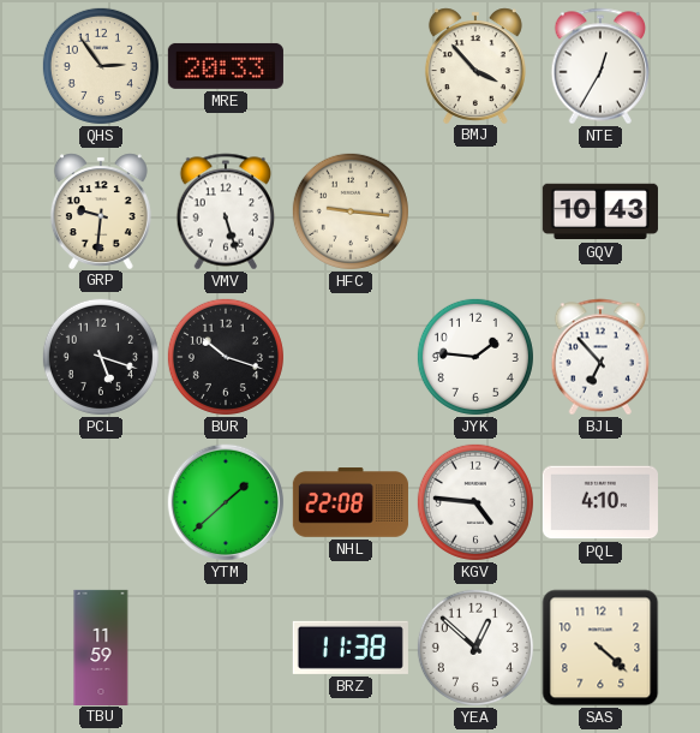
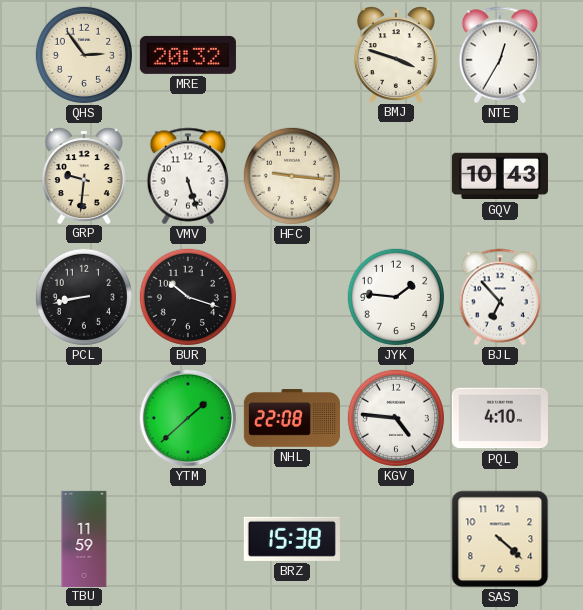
MRE: 20:33 -> 20:32 (188, 55)
BMJ: 3:53 -> 3:48 (396, 54)
PCL: 5:18 -> 8:43 (84, 297)
BRZ: 11:38 -> 15:38 (292, 539)
YEA: 12:52 -> none (475, 648)
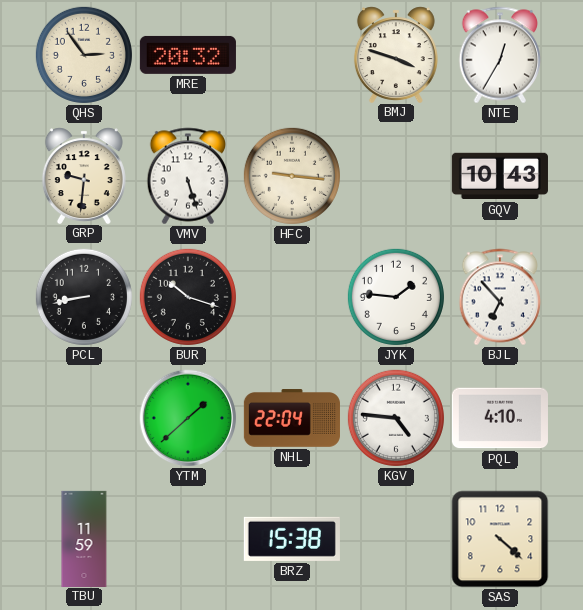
NHL: 22:08 -> 22:04 (292, 418)
